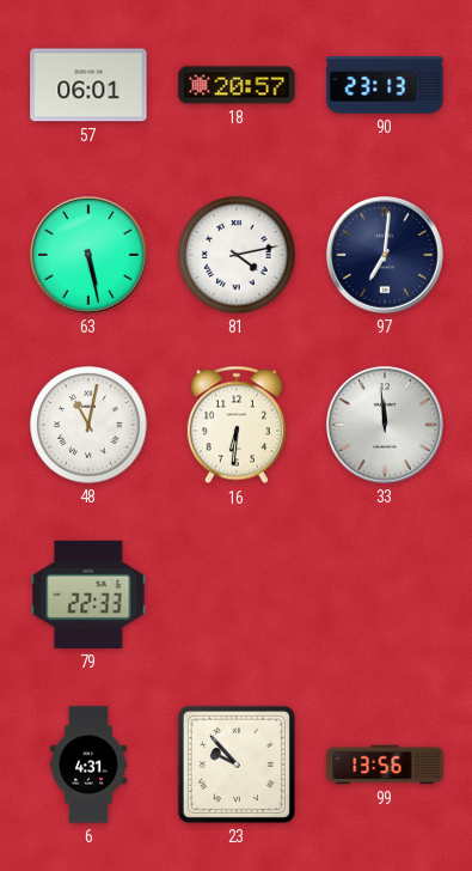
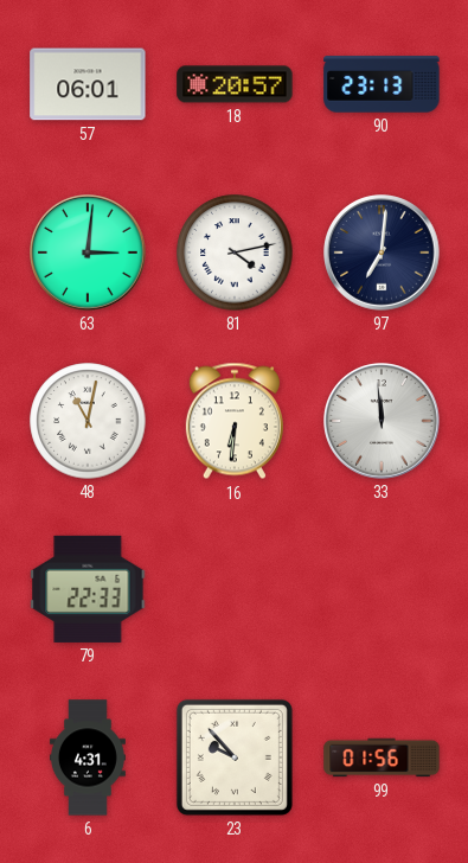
63: 5:28 -> 3:01 (88, 252)
99: 13:56 -> 01:56 (382, 757)
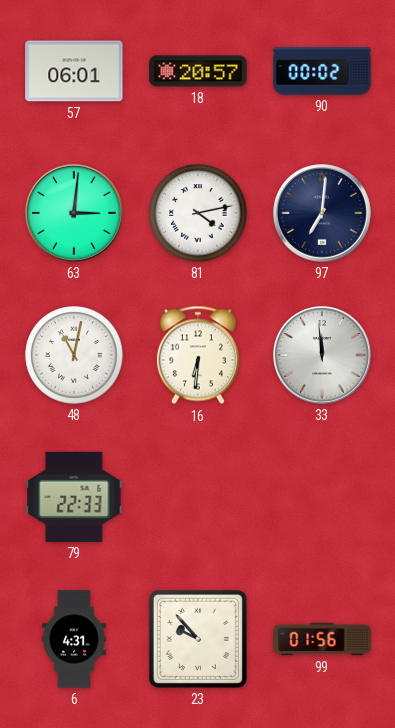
90: 23:13 -> 00:02 (322, 71)
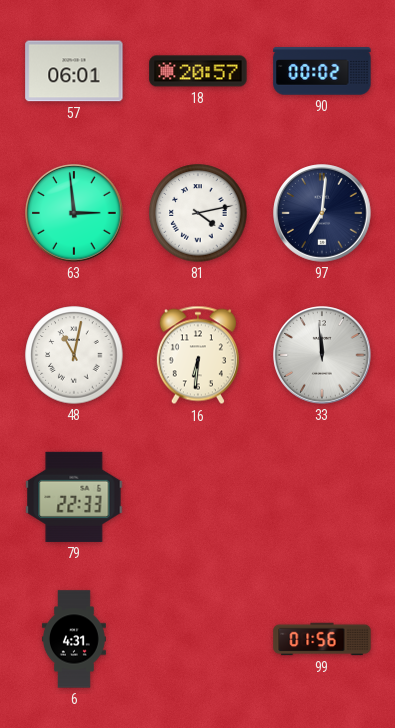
63: 3:01 -> 2:59 (74, 213)
23: 9:53 -> none (198, 639)
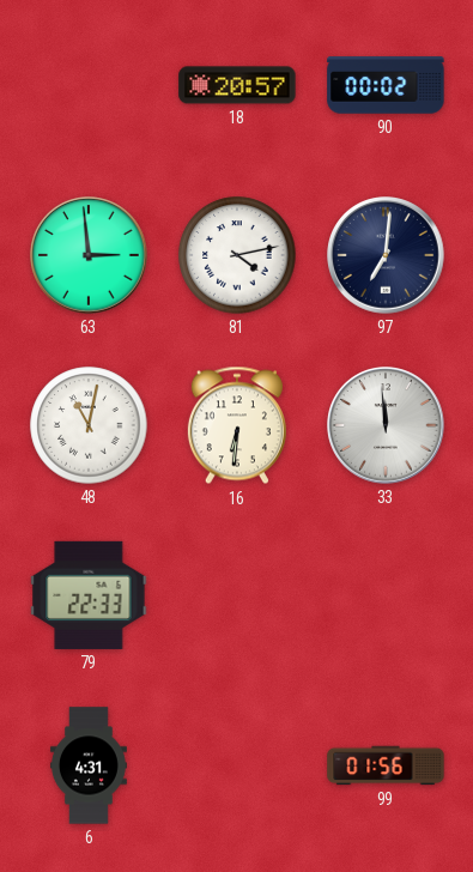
57: 06:01 -> none (74, 71)
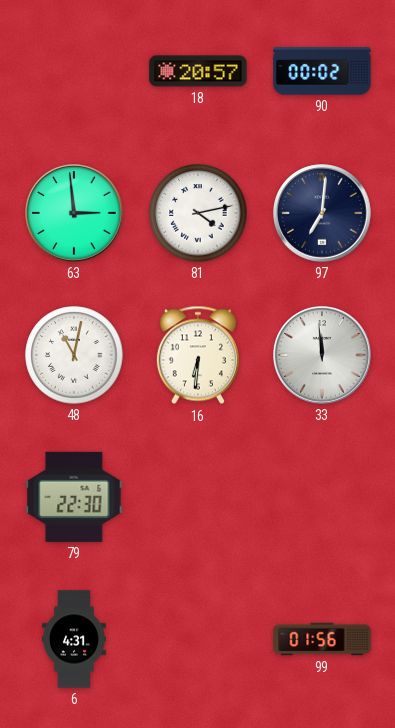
79: 22:33 -> 22:30 (74, 497)
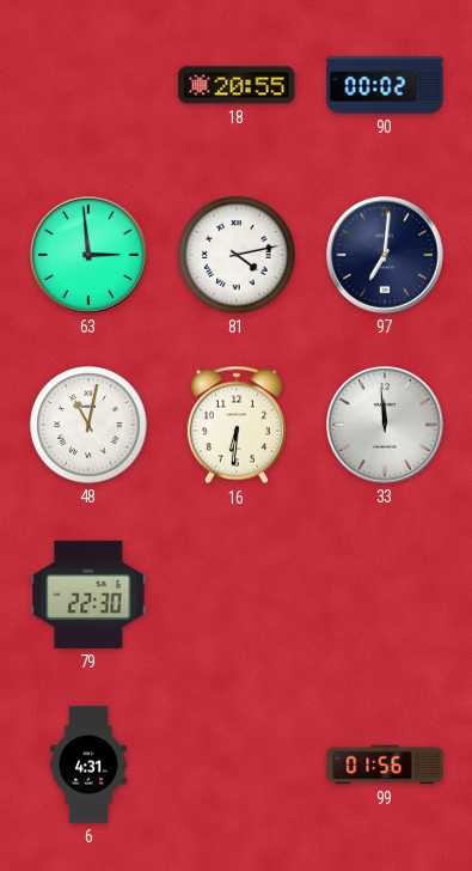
18: 20:57 -> 20:55 (237, 85)
